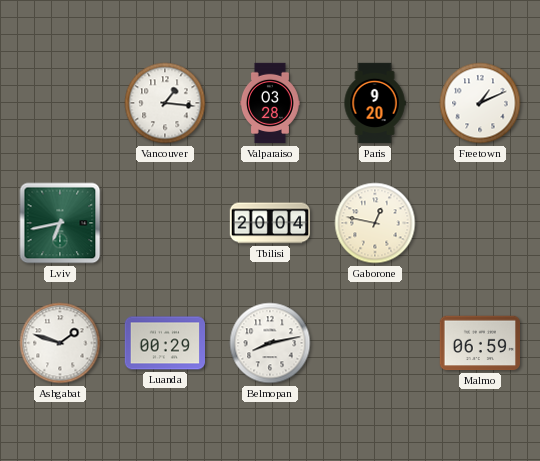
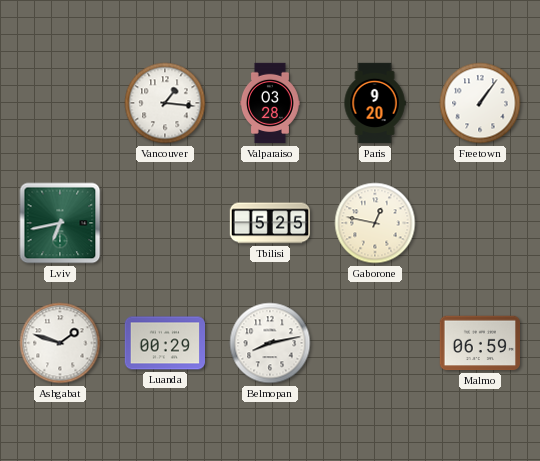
Freetown: 1:11 -> 1:06 (480, 103)
Tbilisi: 20:04 -> 5:25 (270, 223)
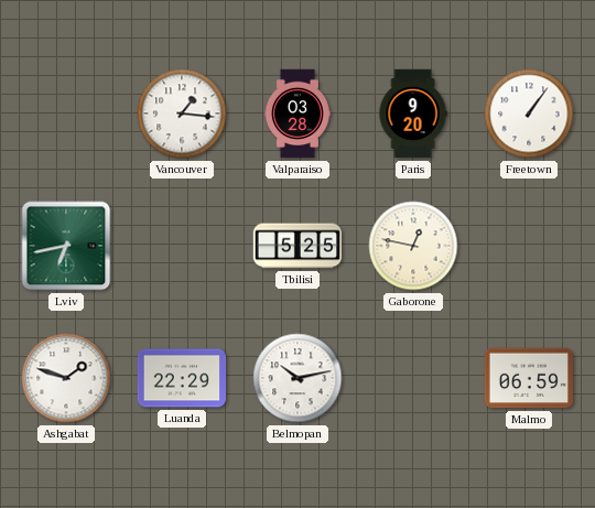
Luanda: 00:29 -> 22:29 (181, 378)
Belmopan: 8:13 -> 10:13 (297, 378)
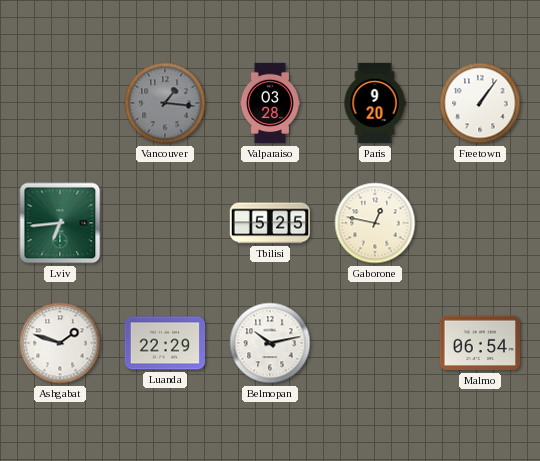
Vancouver dial: white -> grey (165, 103)
Lviv: 6:43 -> 6:44 (60, 223)
Malmo: 06:59 -> 06:54 (479, 343)
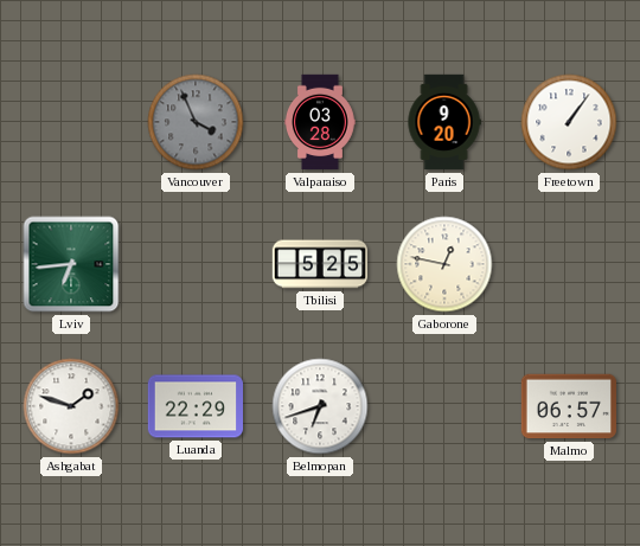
Vancouver: 1:16 -> 3:56 (196, 122)
Belmopan: 10:13 -> 6:42 (320, 406)
Malmo: 06:54 -> 06:57 (568, 406)
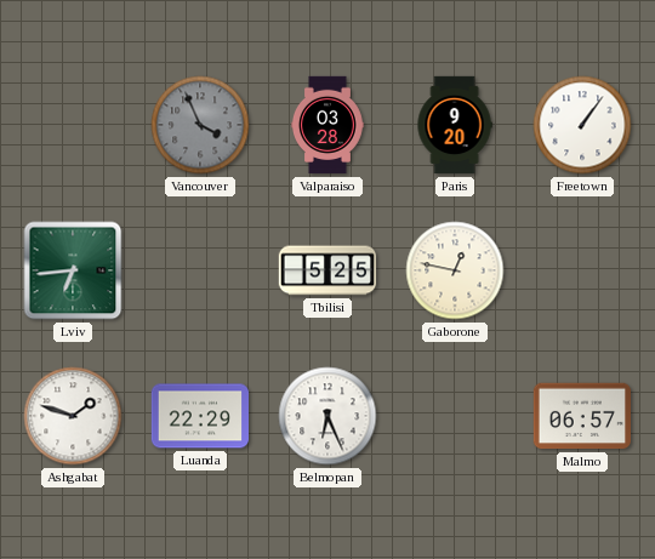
Belmopan: 6:42 -> 6:26 (327, 416)
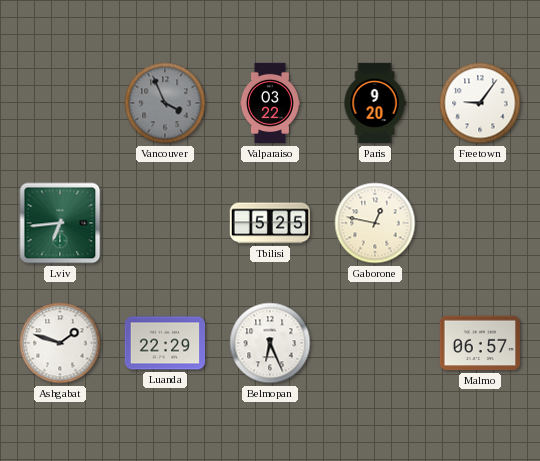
Valparaiso: 03:28 -> 03:22 (270, 103)
Freetown: 1:06 -> 9:06 (480, 103)
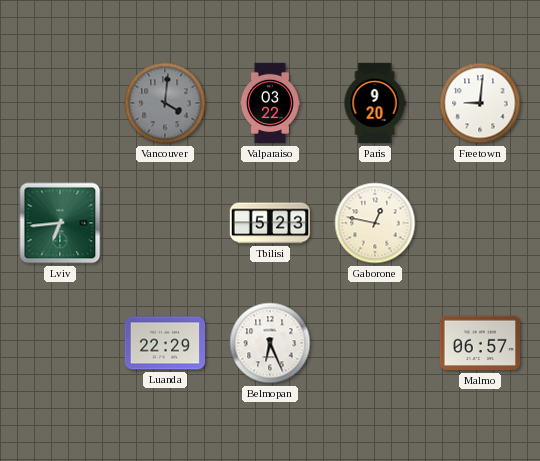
Vancouver: 3:56 -> 4:01 (165, 103)
Freetown: 9:06 -> 9:01 (480, 103)
Tbilisi: 5:25 -> 5:23 (270, 223)
Ashgabat: 1:48 -> none (60, 343)
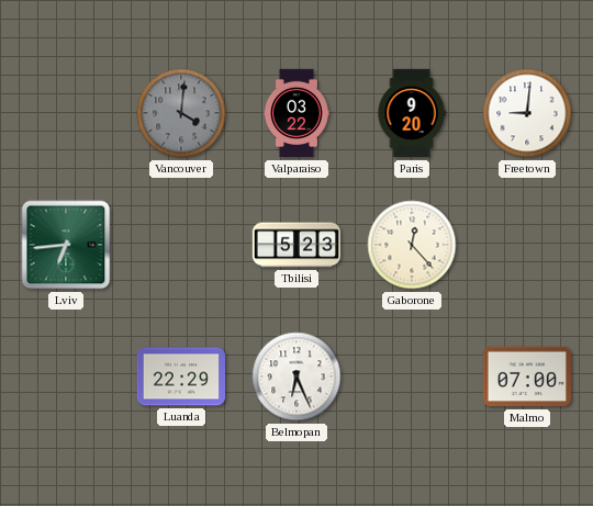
Gaborone: 12:47 -> 12:23 (412, 245)
Malmo: 06:57 -> 07:00 (526, 376)
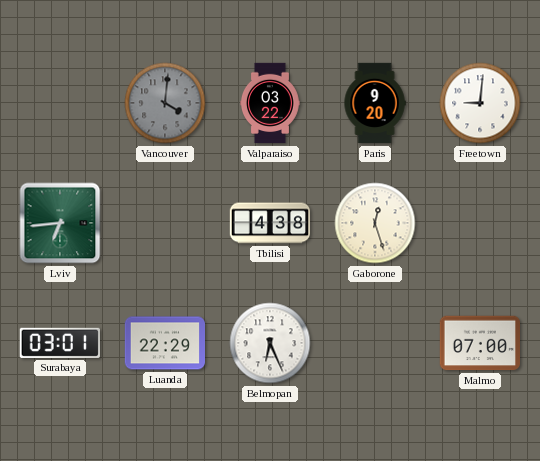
Tbilisi: 5:23 -> 4:38 (270, 223)
Gaborone: 12:23 -> 12:27 (375, 223)
Surabaya: none -> 03:01 (60, 343)
